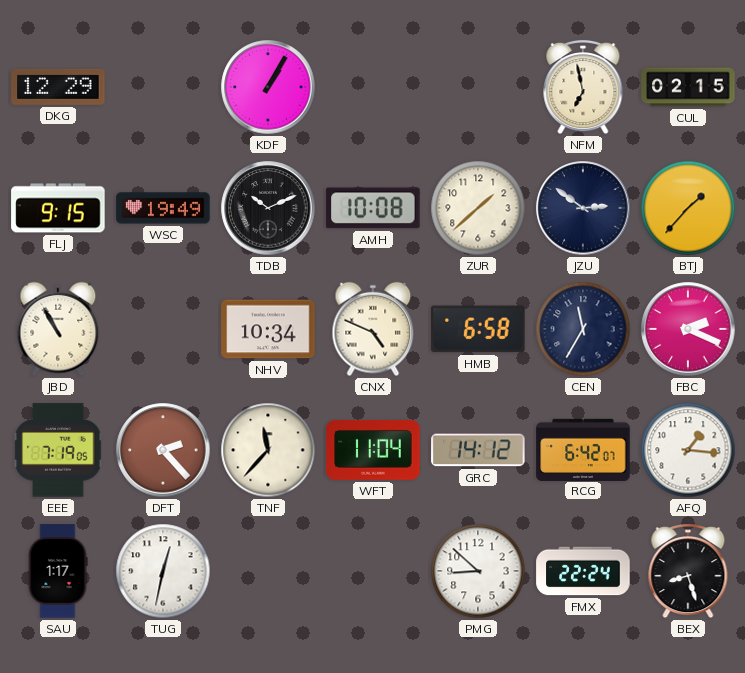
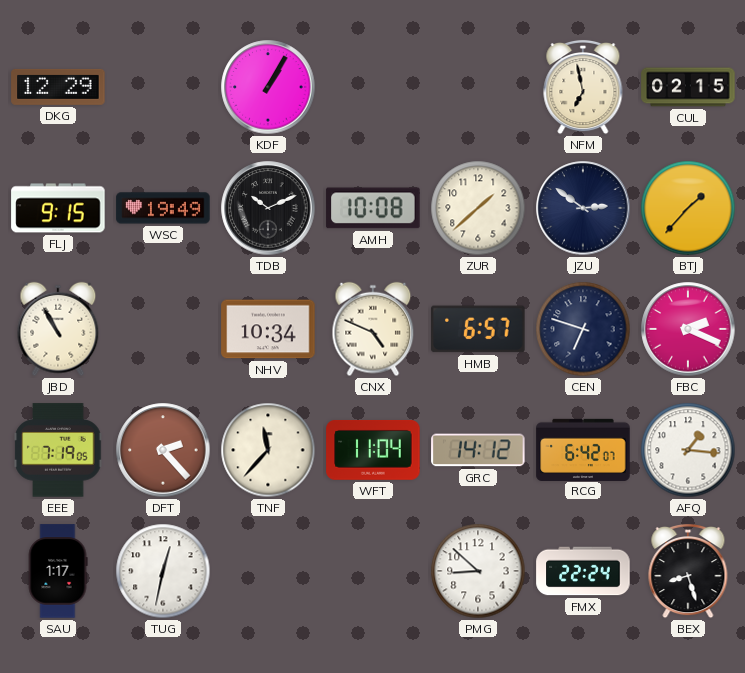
HMB: 6:58 -> 6:57 (478, 329)
CEN: 11:35 -> 6:48 (583, 329)
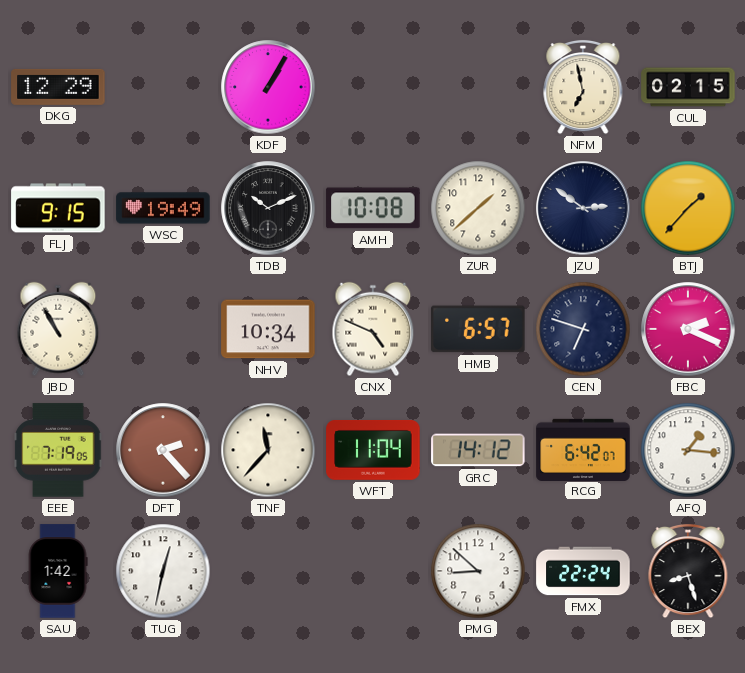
SAU: 1:17 -> 1:42 (58, 571)
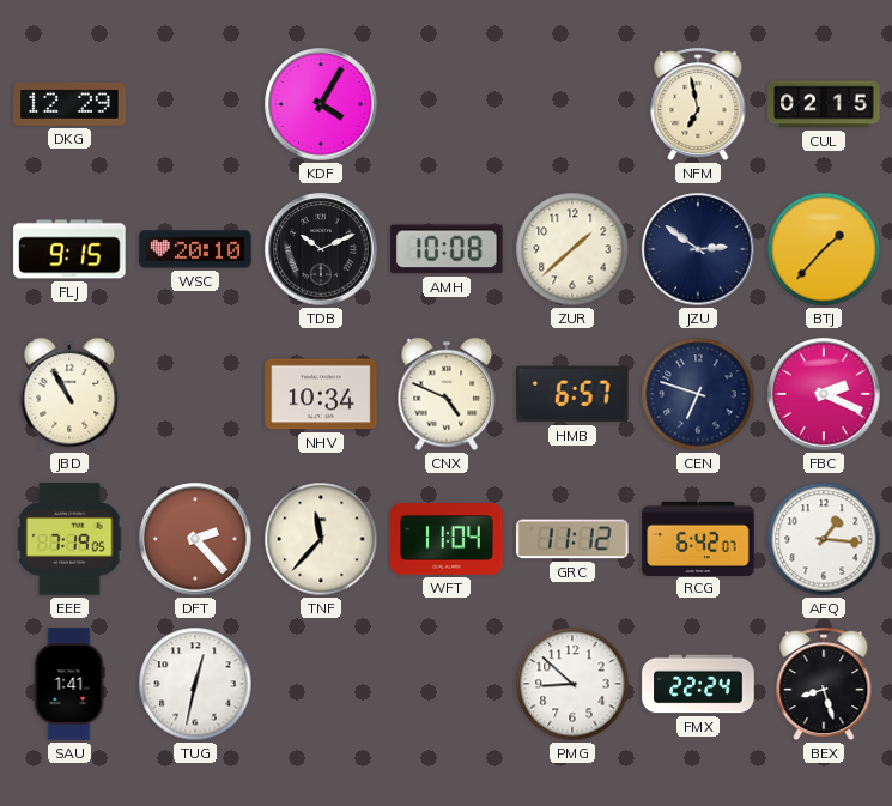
KDF: 1:05 -> 4:05 (321, 104)
WSC: 19:49 -> 20:10 (195, 249)
GRC: 14:12 -> 11:12 (572, 539)
SAU: 1:42 -> 1:41 (69, 684)
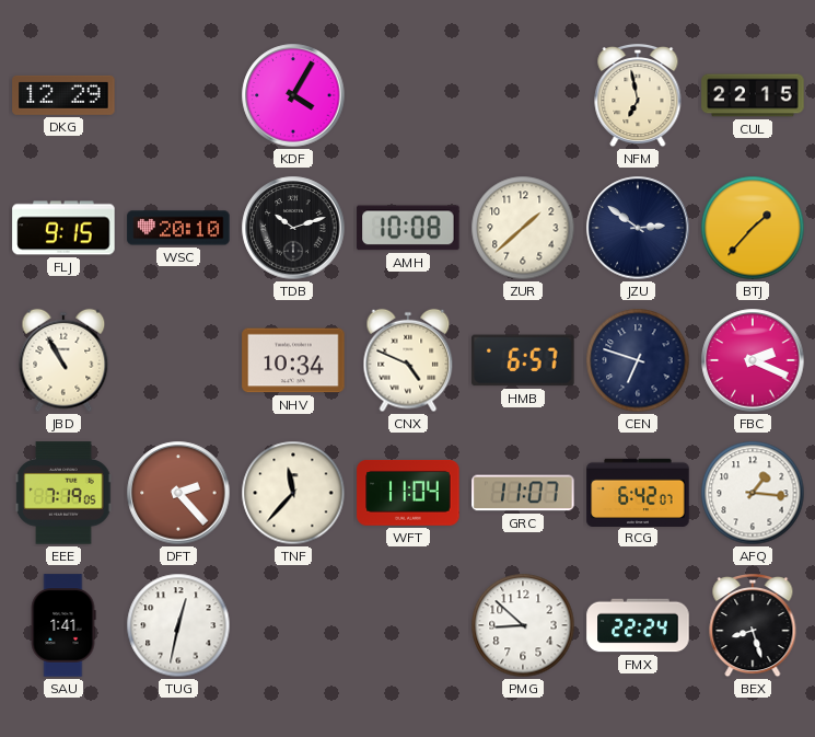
CUL: 02:15 -> 22:15 (753, 95)
TDB: 10:11 -> 10:12 (293, 228)
GRC: 11:12 -> 11:07 (523, 493)
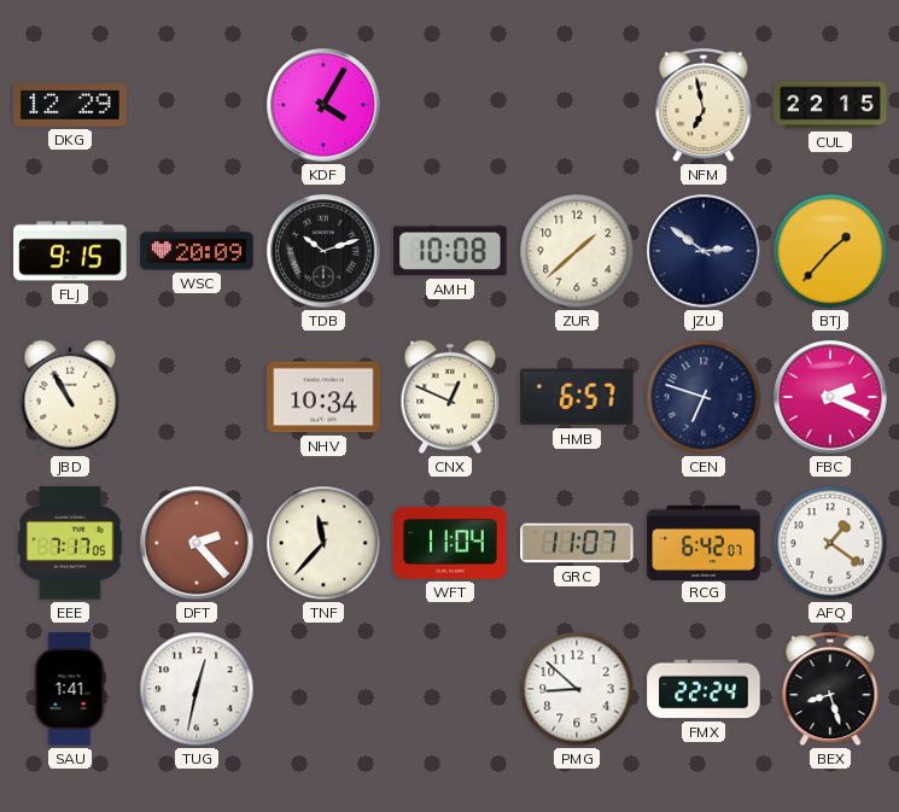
WSC: 20:10 -> 20:09 (197, 251)
CNX: 4:49 -> 12:49 (450, 397)
EEE: 7:19 -> 7:17 (70, 543)
AFQ: 1:16 -> 1:21 (830, 543)
